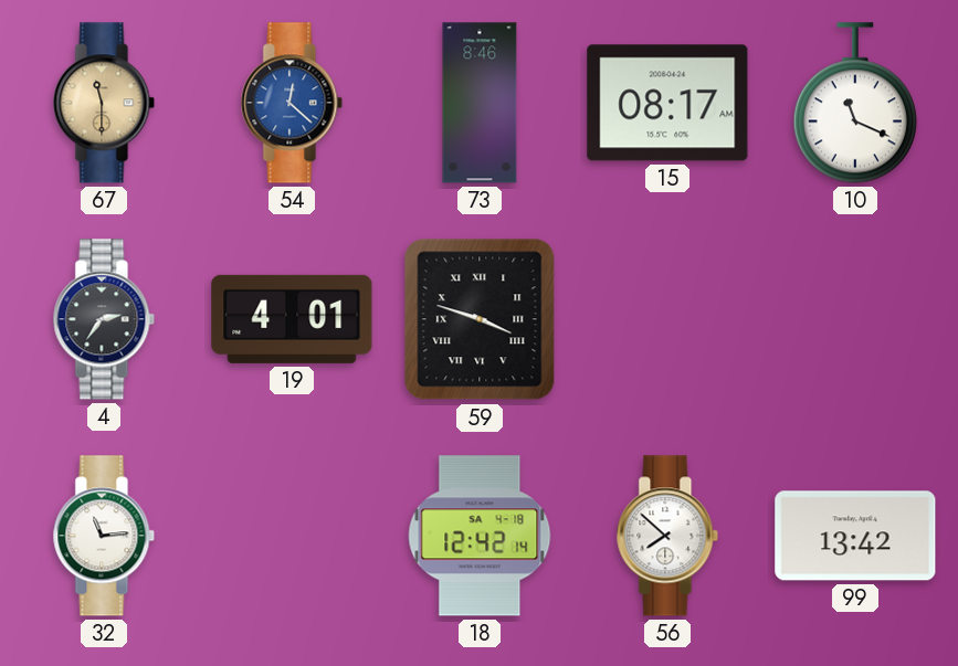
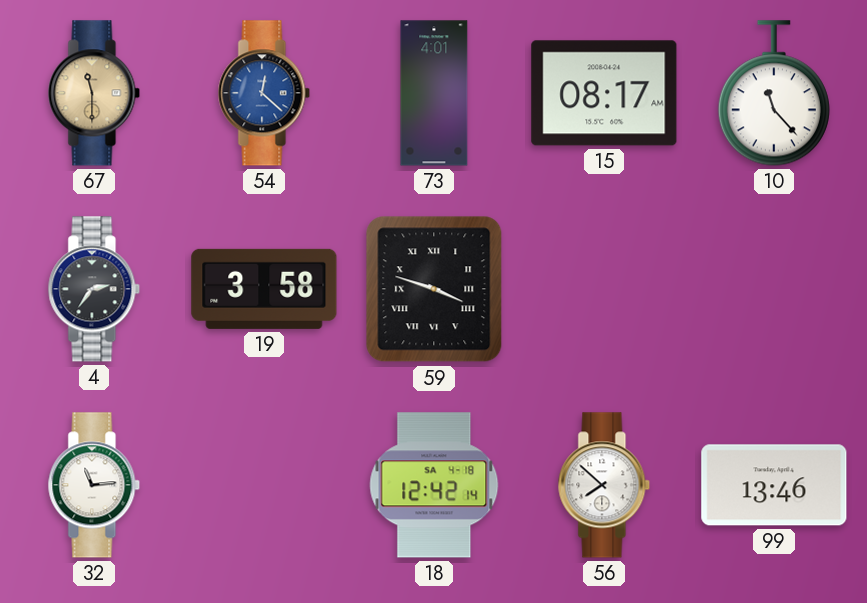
73: 8:46 -> 4:01 (434, 93)
10: 11:19 -> 11:23 (774, 93)
19: 4:01 -> 3:58 (264, 289)
99: 13:42 -> 13:46 (774, 485)
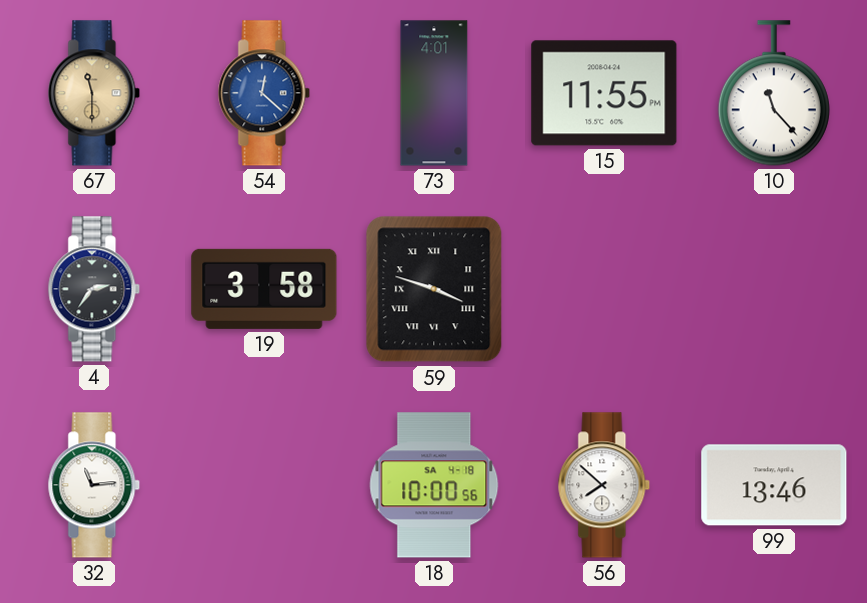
15: 08:17 -> 11:55 (604, 93)
18: 12:42 -> 10:00 (434, 485)
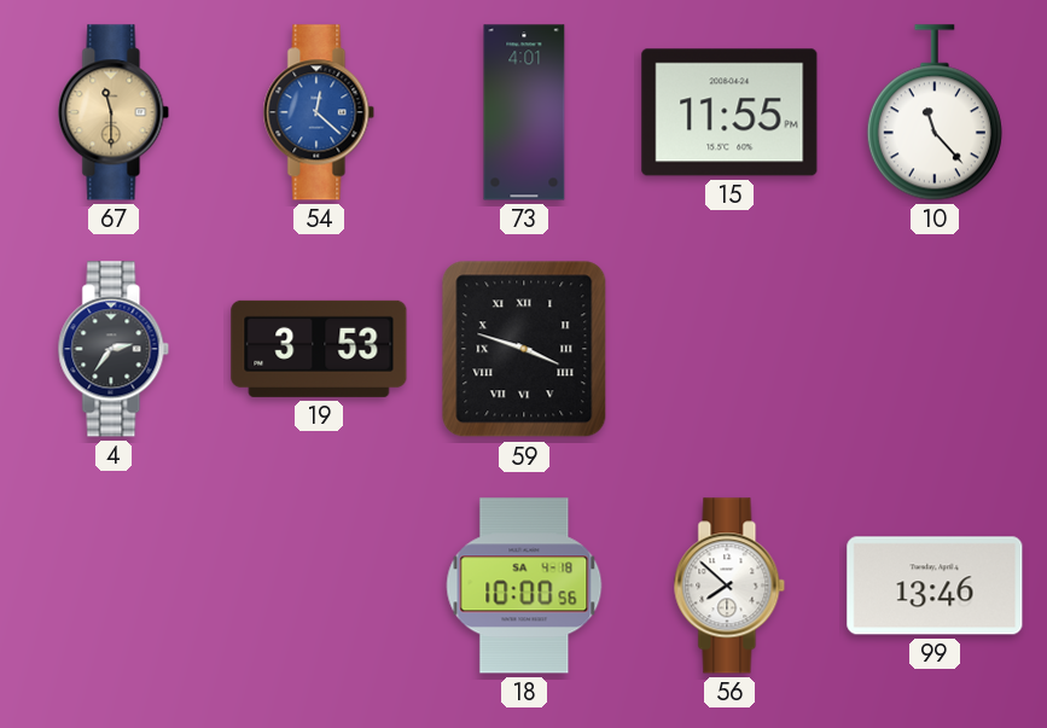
19: 3:58 -> 3:53 (319, 349)
32: 11:14 -> none (94, 485)
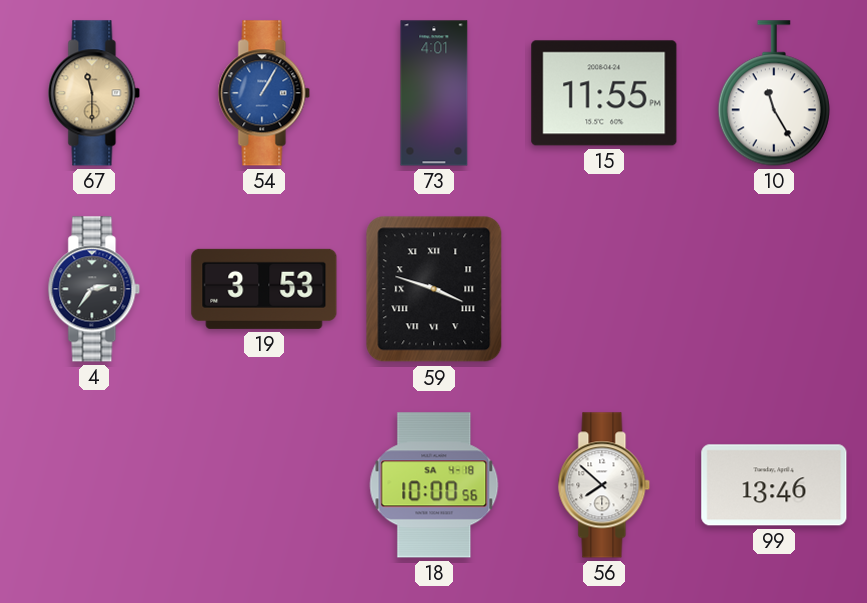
54: 12:22 -> 1:05 (264, 93)
10: 11:23 -> 11:25 (774, 93)
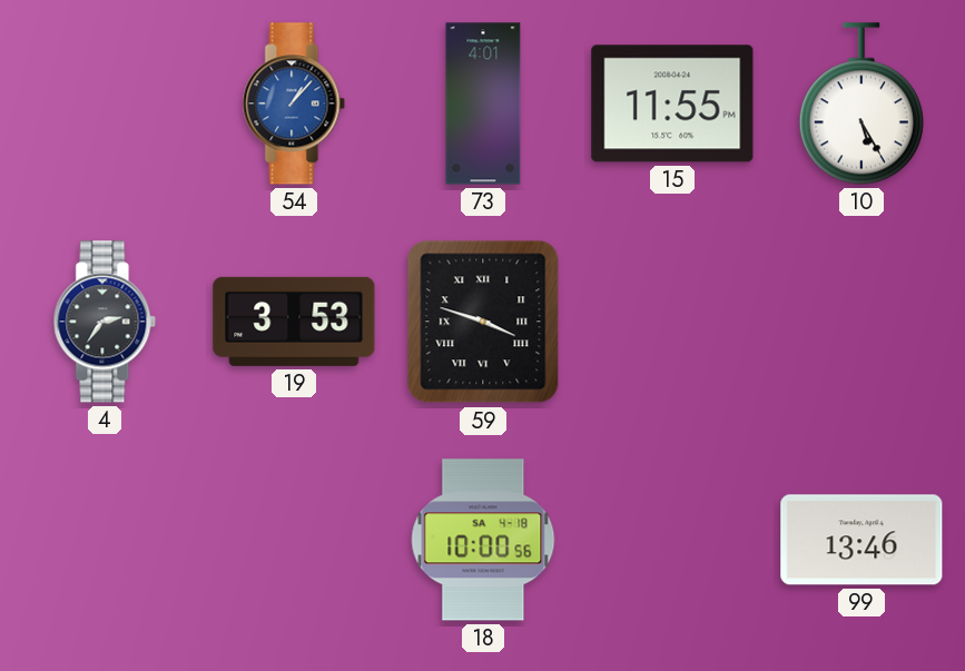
67: 11:30 -> none (94, 93)
54: 1:05 -> 1:07 (294, 103)
10: 11:25 -> 5:25 (861, 103)
56: 7:52 -> none (604, 485)
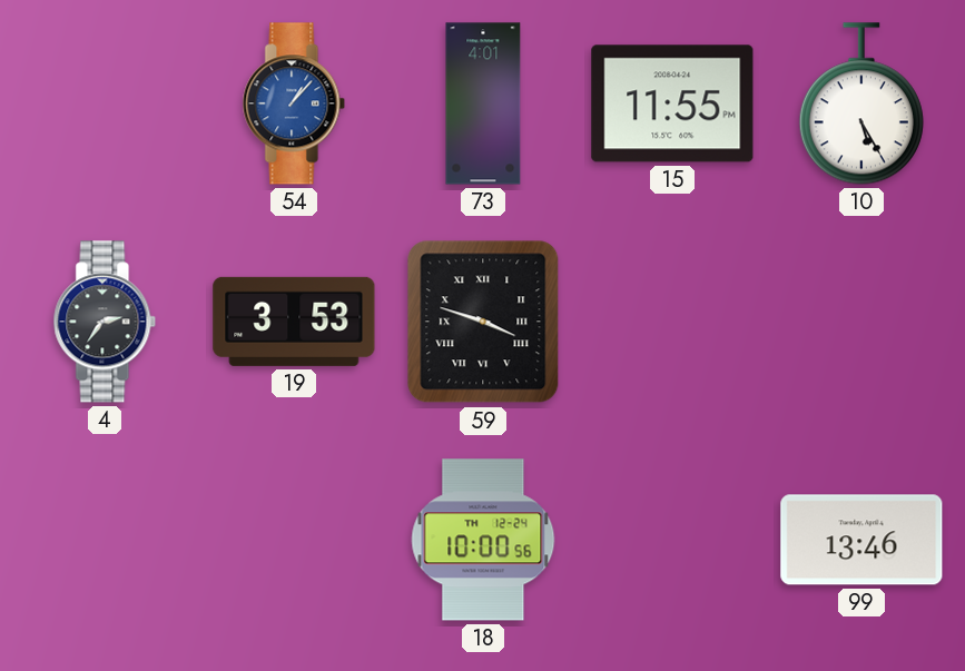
18 date: SA 4-18 -> TH 12-24 (483, 540)
